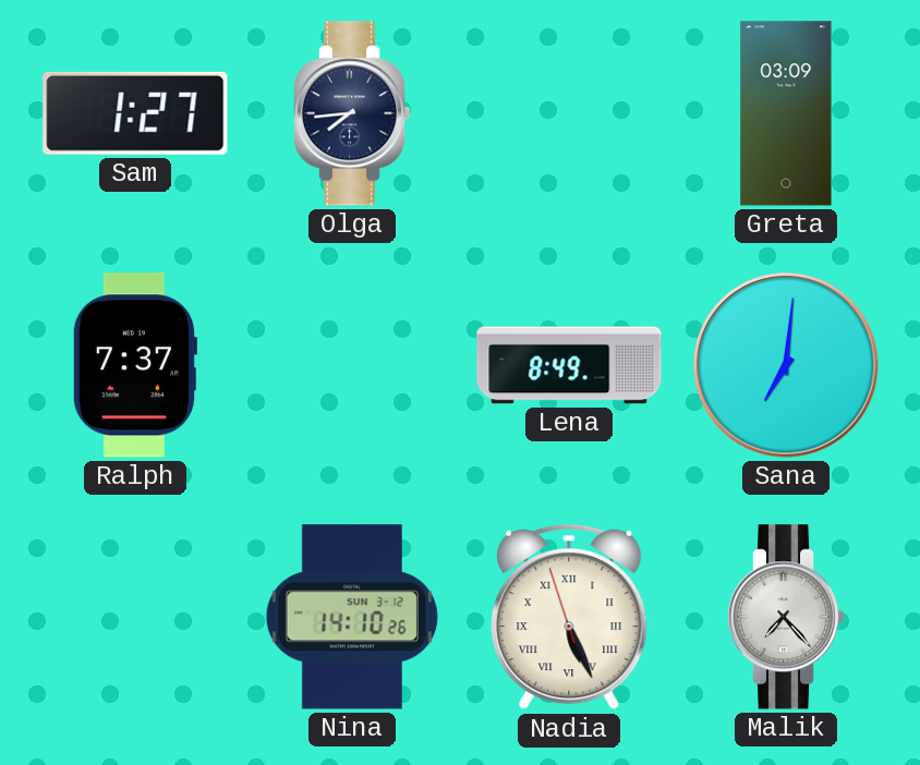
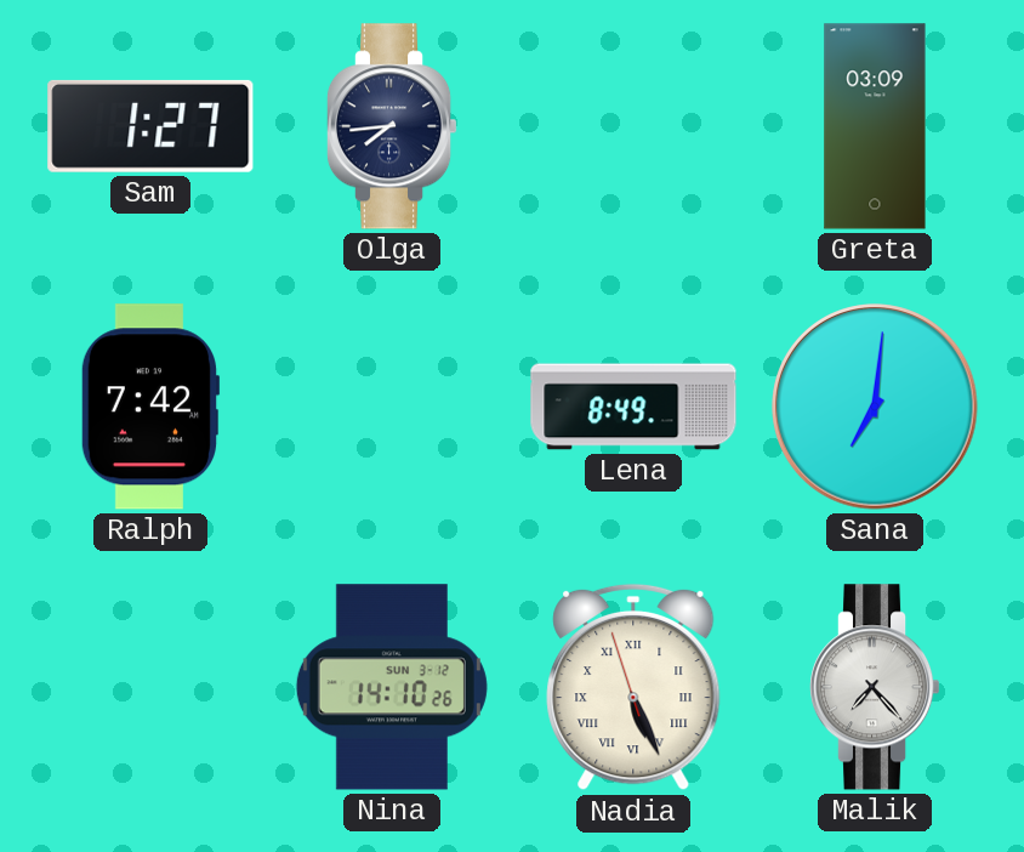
Ralph: 7:37 -> 7:42 (150, 407)
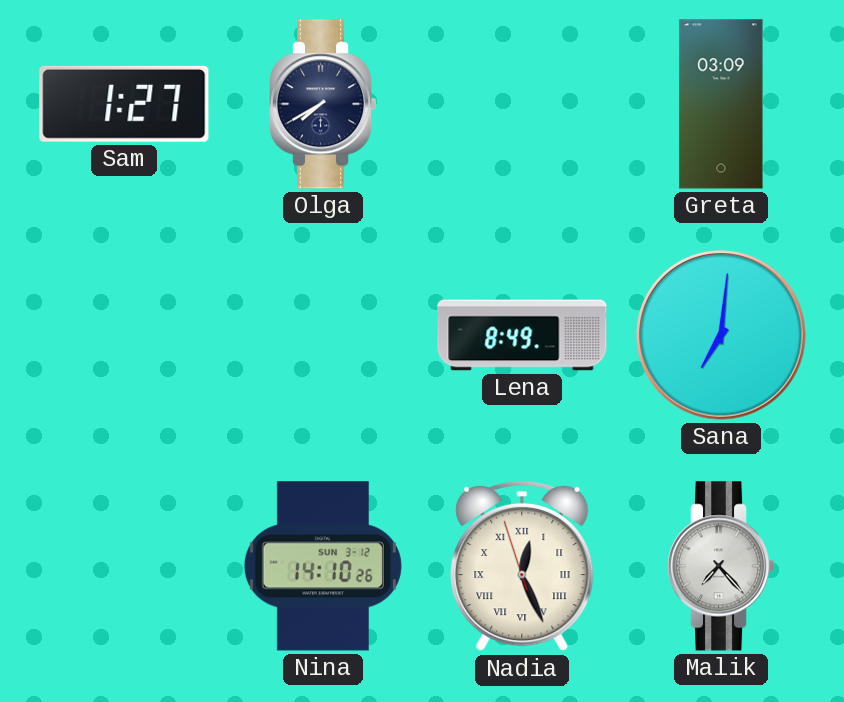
Olga: 7:44 -> 7:40 (323, 104)
Ralph: 7:42 -> none (150, 407)
Nadia: 5:25 -> 12:25 (522, 566)
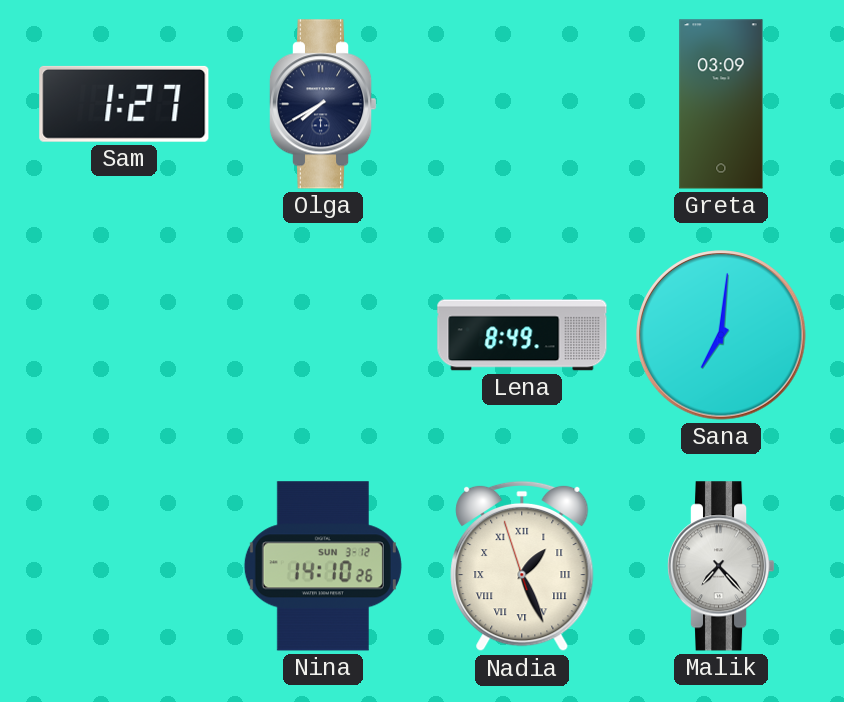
Nadia: 12:25 -> 1:25 (522, 566)
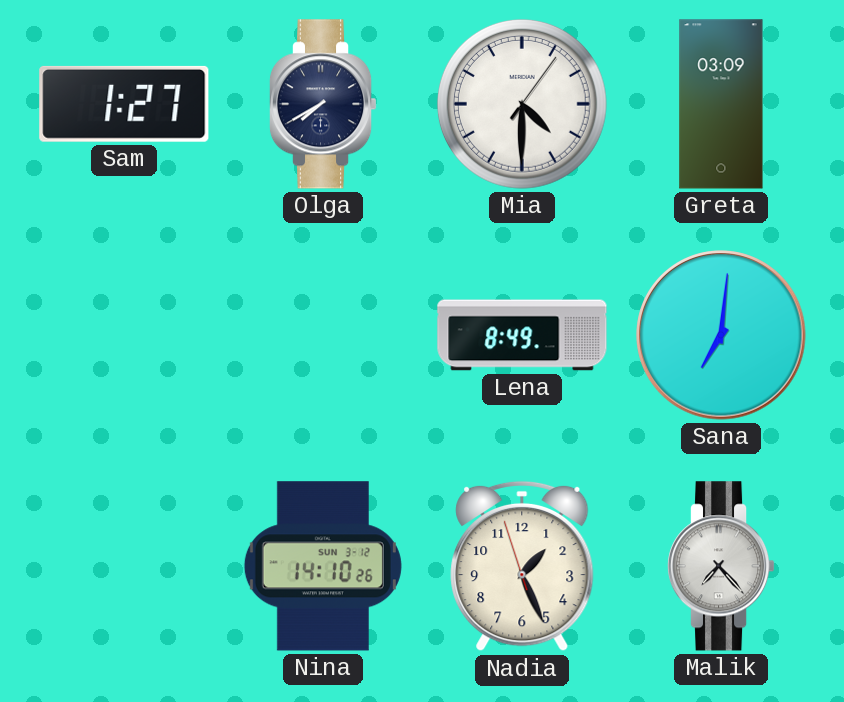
Mia: none -> 4:30 (522, 104)
Nadia numerals: Roman -> Arabic (522, 566)
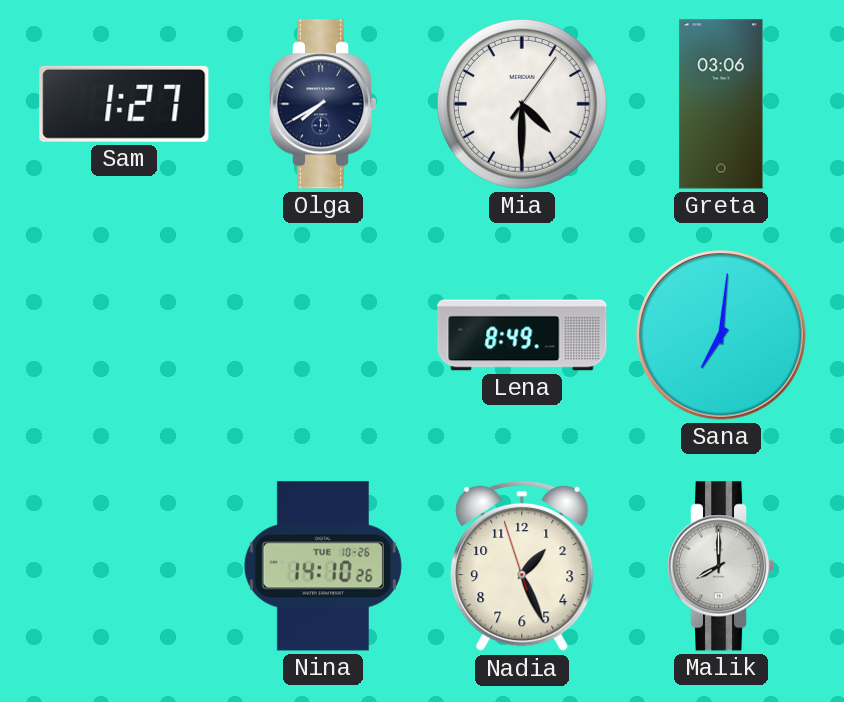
Greta: 03:09 -> 03:06 (721, 104)
Nina date: SUN 3-12 -> TUE 10-26 (323, 566)
Malik: 7:23 -> 8:00 (721, 566)
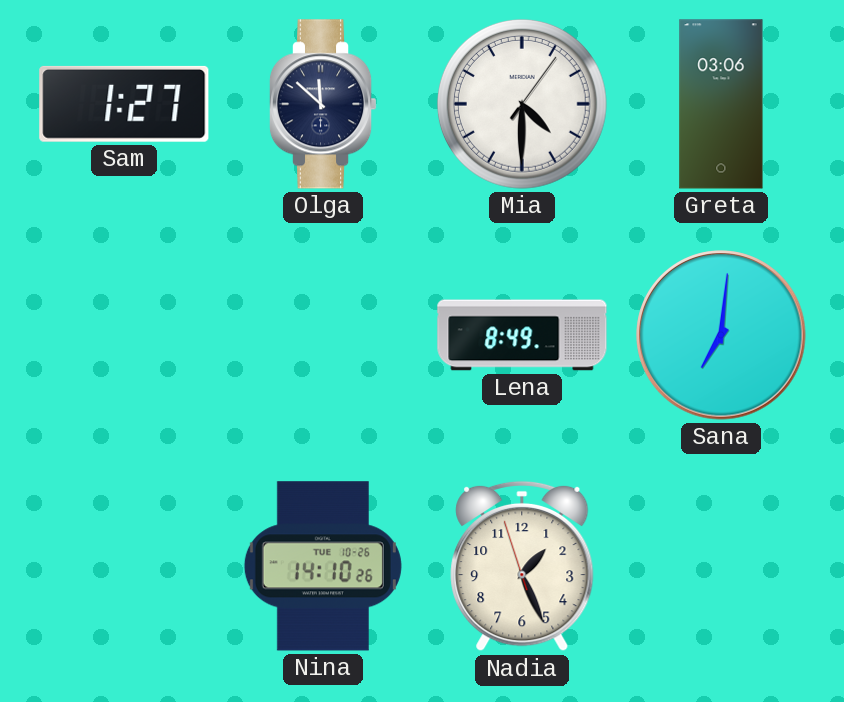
Olga: 7:40 -> 11:52 (323, 104)
Malik: 8:00 -> none (721, 566)
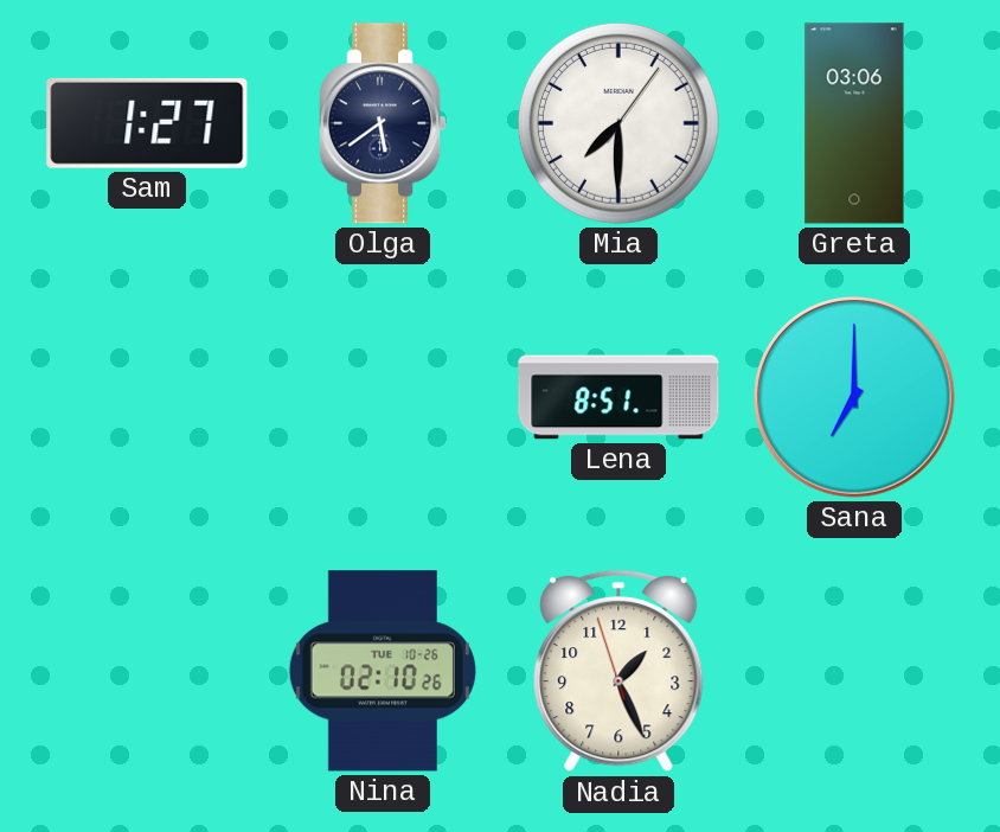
Olga: 11:52 -> 5:39 (383, 123)
Mia: 4:30 -> 7:30 (618, 123)
Lena: 8:49 -> 8:51 (618, 397)
Sana: 7:01 -> 7:00 (854, 397)
Nina: 14:10 -> 02:10 (383, 671)
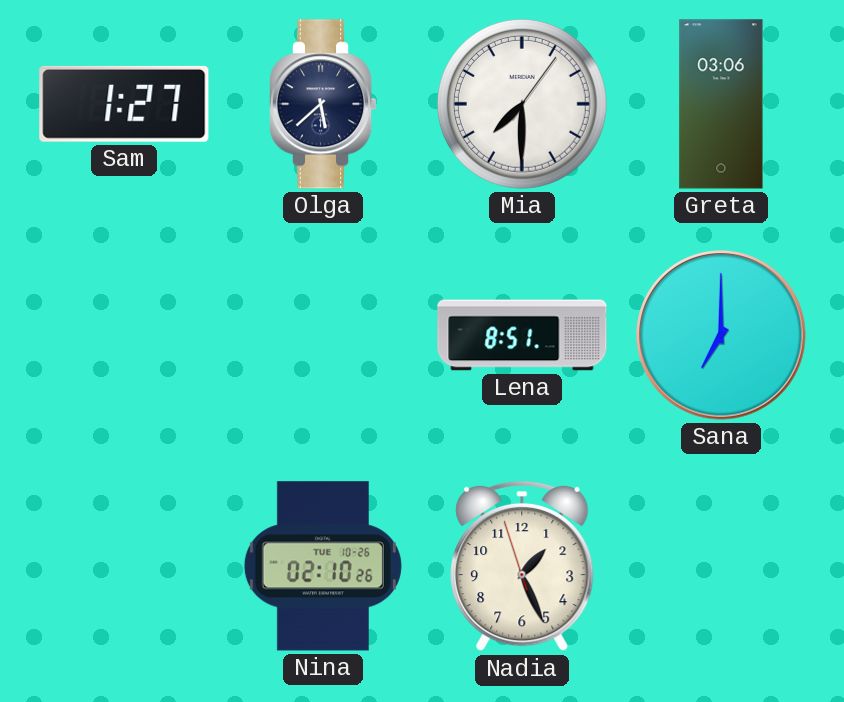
Olga: 5:39 -> 5:38 (323, 104)
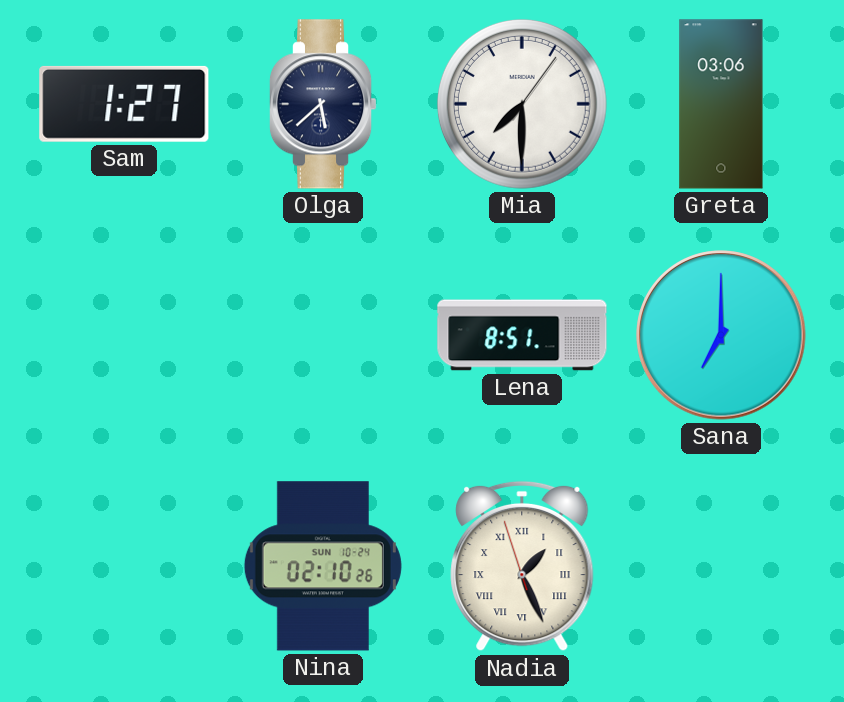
Nina date: TUE 10-26 -> SUN 10-24 (323, 566)
Nadia numerals: Arabic -> Roman (522, 566)
